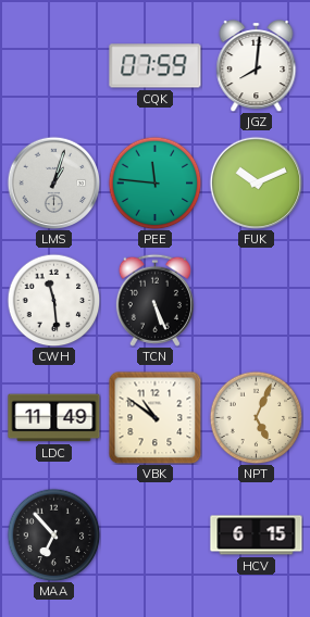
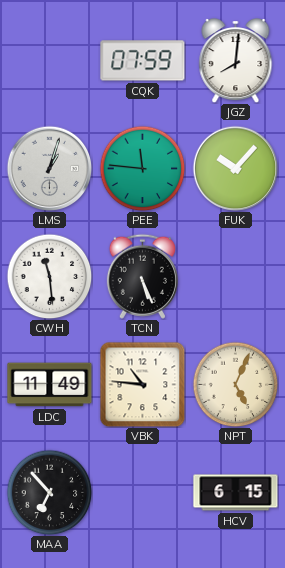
FUK: 10:11 -> 10:07 (235, 168)
VBK: 10:51 -> 10:46 (142, 384)
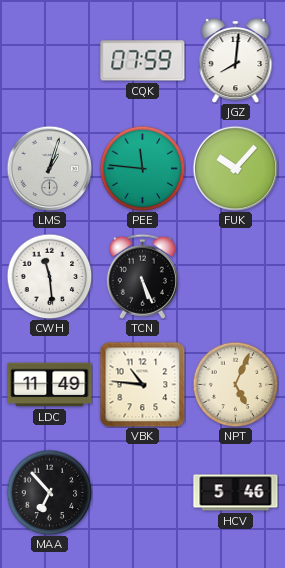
HCV: 6:15 -> 5:46 (236, 493)
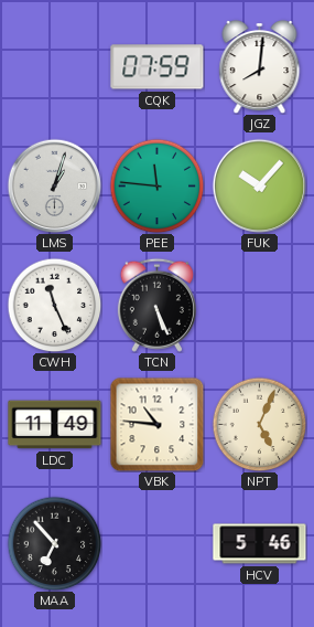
CWH: 11:29 -> 11:26 (54, 305)
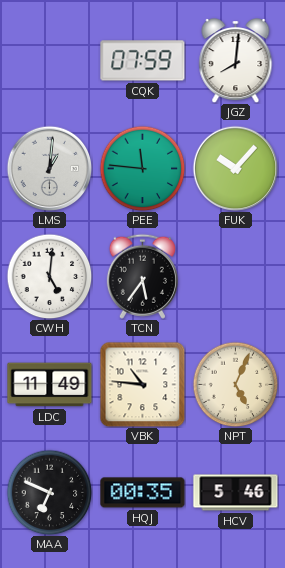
LMS: 1:03 -> 1:01 (49, 168)
CWH: 11:26 -> 5:01 (49, 276)
TCN: 5:26 -> 5:36 (142, 276)
MAA: 6:53 -> 6:49 (49, 492)
HQJ: none -> 00:35 (143, 493)
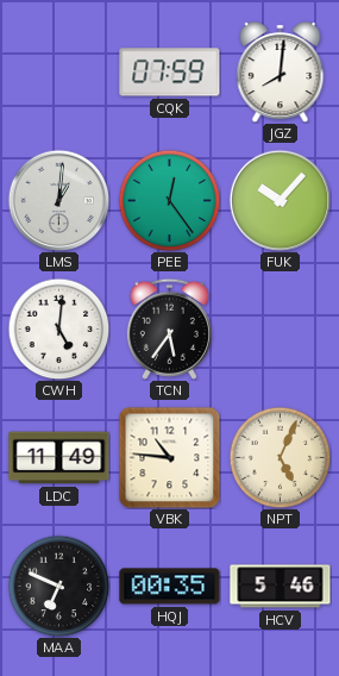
PEE: 11:46 -> 12:24 (169, 200)
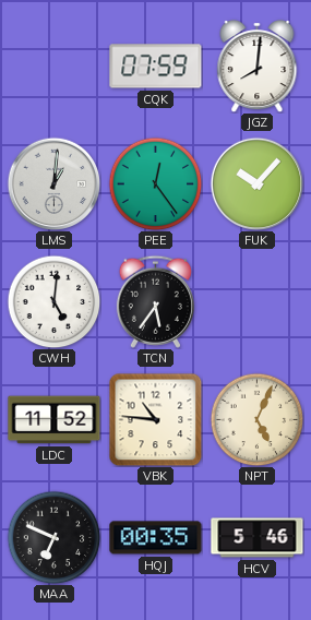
LDC: 11:49 -> 11:52 (55, 420)
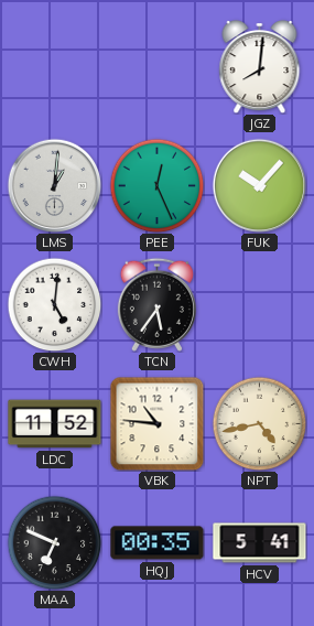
CQK: 07:59 -> none (156, 67)
PEE: 12:24 -> 12:26 (156, 185)
NPT: 5:04 -> 4:43 (259, 423)
HCV: 5:46 -> 5:41 (260, 543)
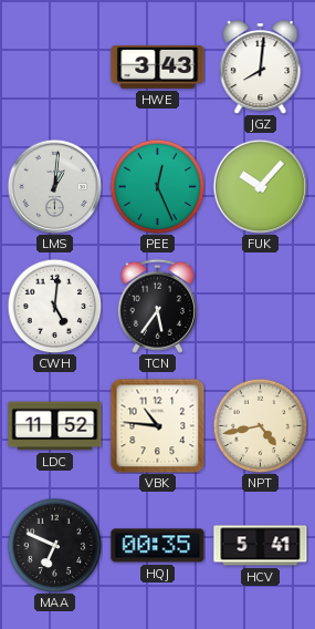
HWE: none -> 3:43 (158, 66)
